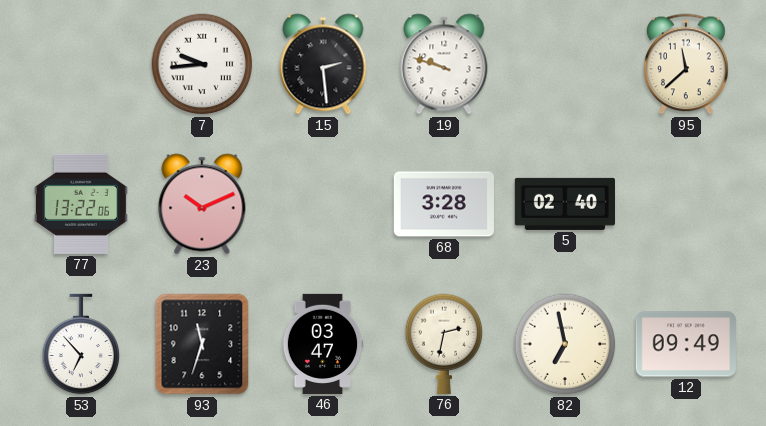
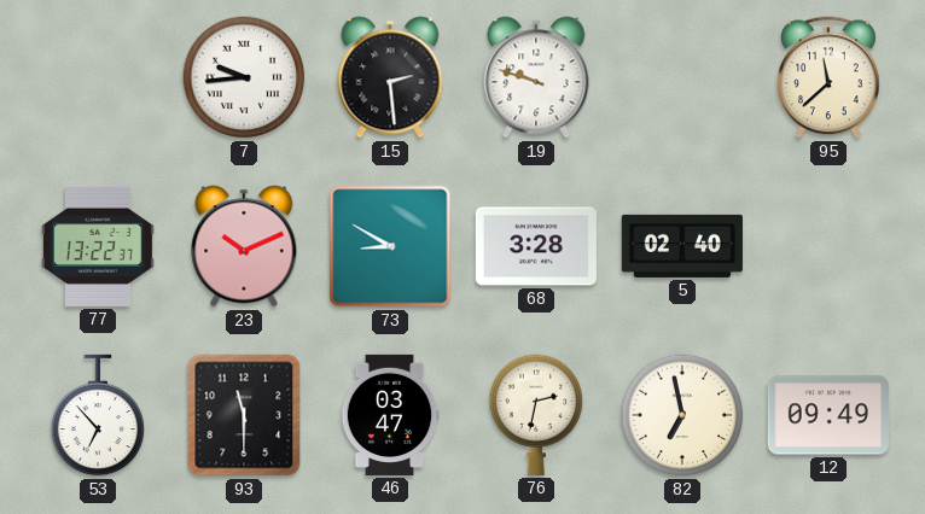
77: 13:22:06 -> 13:22:37 (98, 246)
73: none -> 8:50 (390, 246)
93: 11:33 -> 11:30 (244, 415)
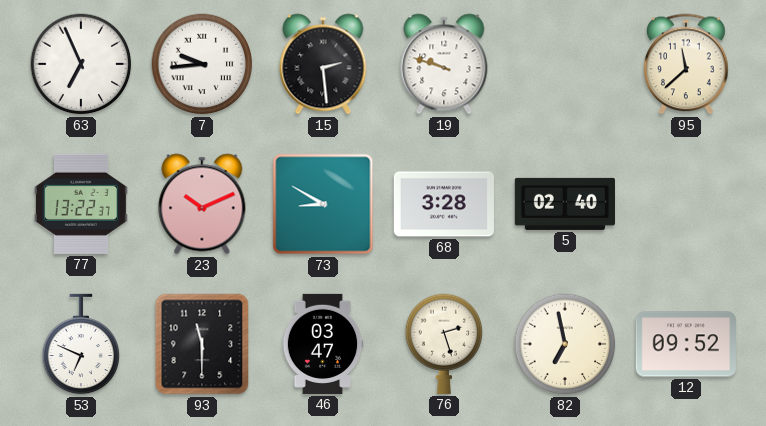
63: none -> 6:56 (81, 64)
53: 6:53 -> 6:49 (81, 344)
76: 2:32 -> 2:27 (444, 344)
12: 09:49 -> 09:52 (686, 344)
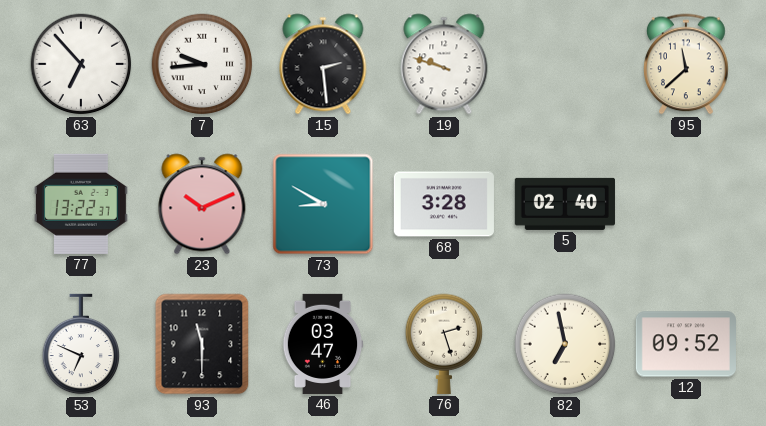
63: 6:56 -> 6:53 (81, 64)
